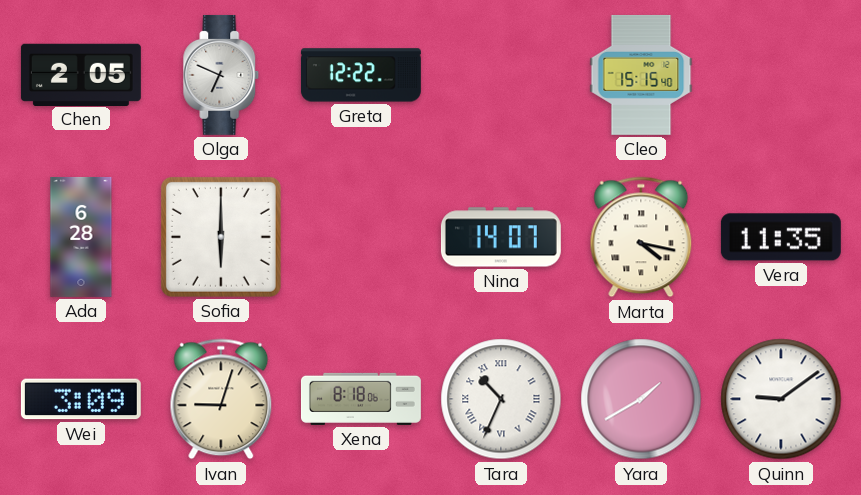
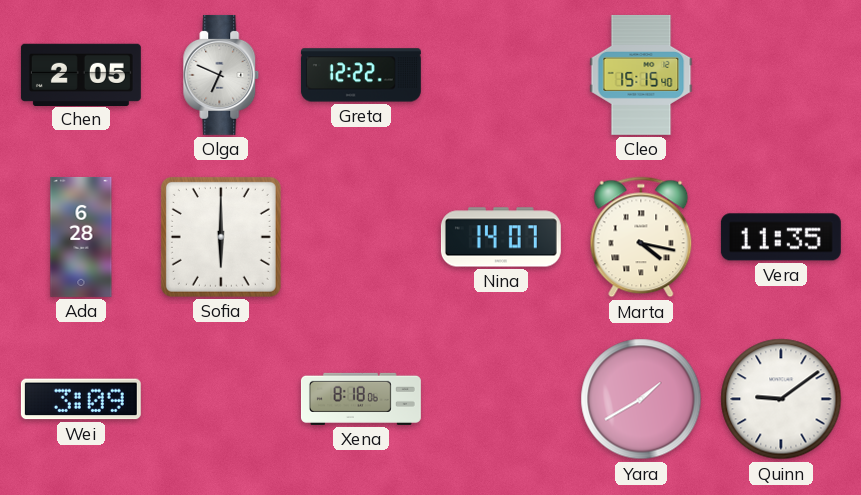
Ivan: 9:03 -> none (221, 399)
Tara: 10:34 -> none (501, 399)
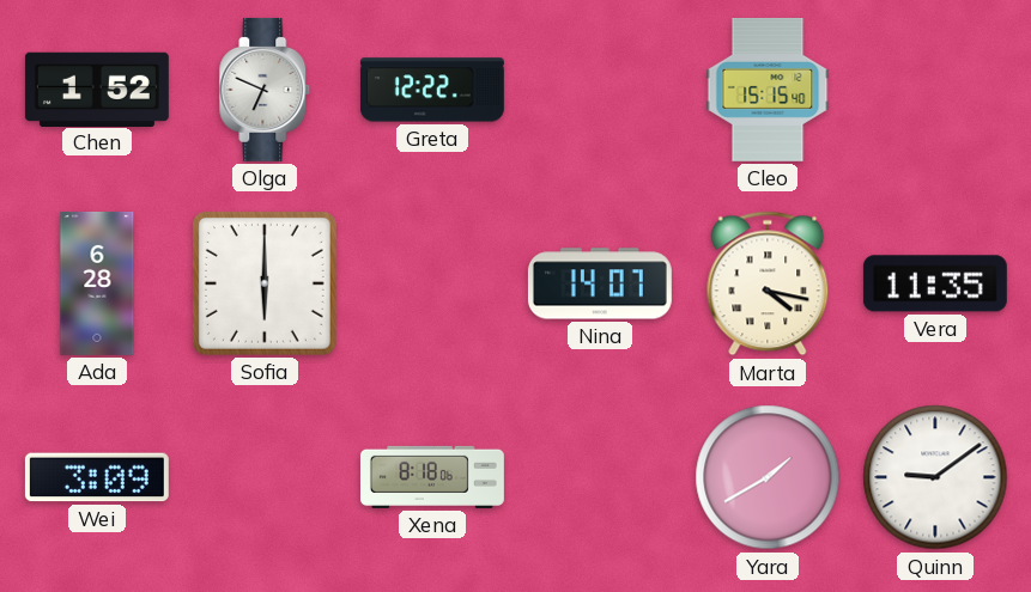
Chen: 2:05 -> 1:52 (97, 89)
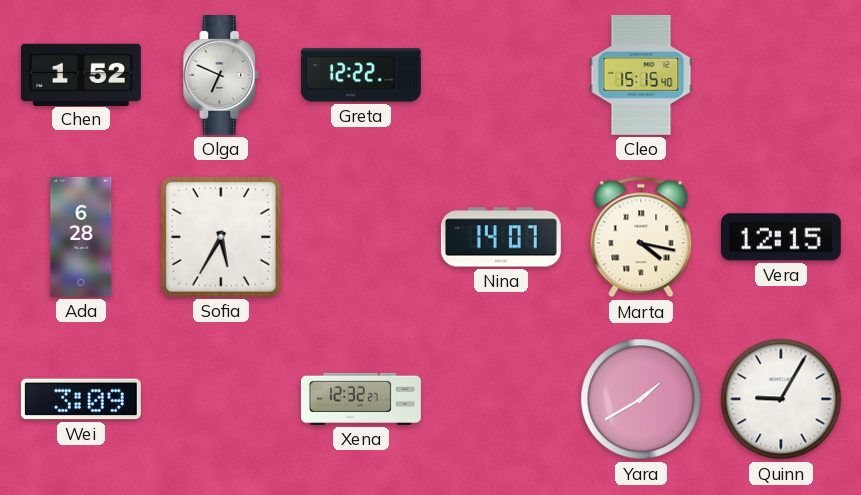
Sofia: 6:00 -> 5:35 (221, 237)
Vera: 11:35 -> 12:15 (781, 237)
Xena: 8:18 -> 12:32 (361, 399)
Quinn: 9:09 -> 9:05 (781, 399)
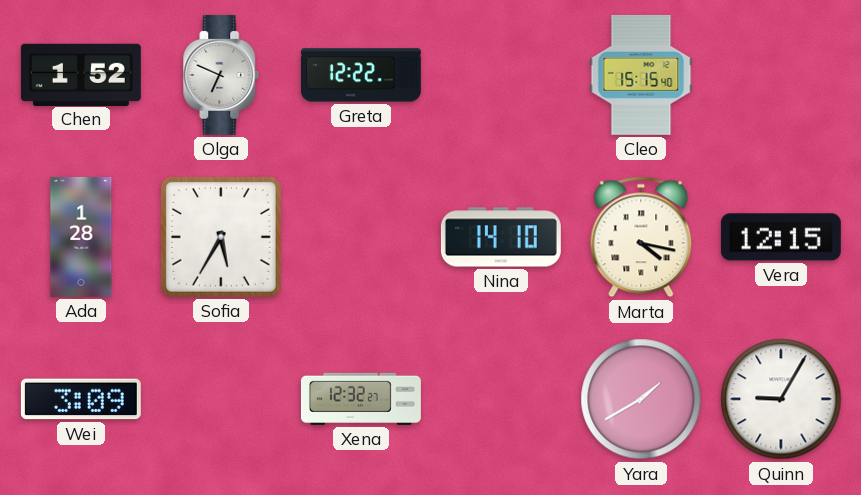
Ada: 6:28 -> 1:28 (81, 237)
Nina: 14:07 -> 14:10 (501, 237)
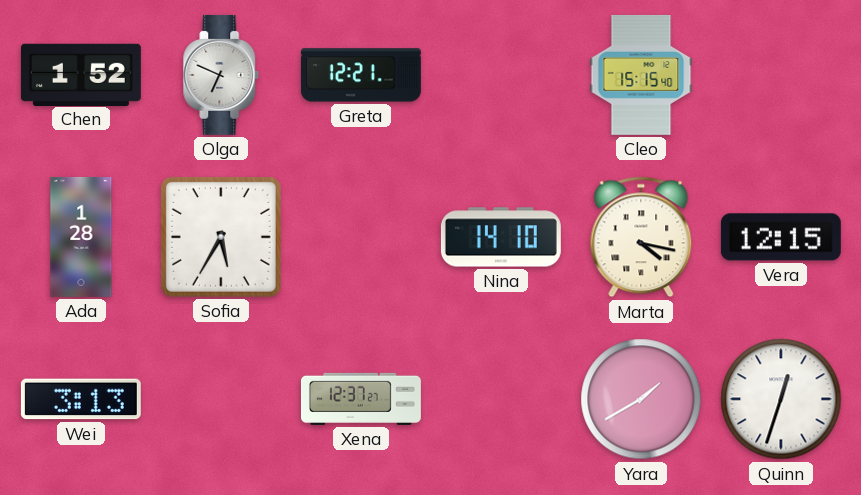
Greta: 12:22 -> 12:21 (361, 75)
Wei: 3:09 -> 3:13 (81, 399)
Xena: 12:32 -> 12:37 (361, 399)
Quinn: 9:05 -> 12:33 (781, 399)
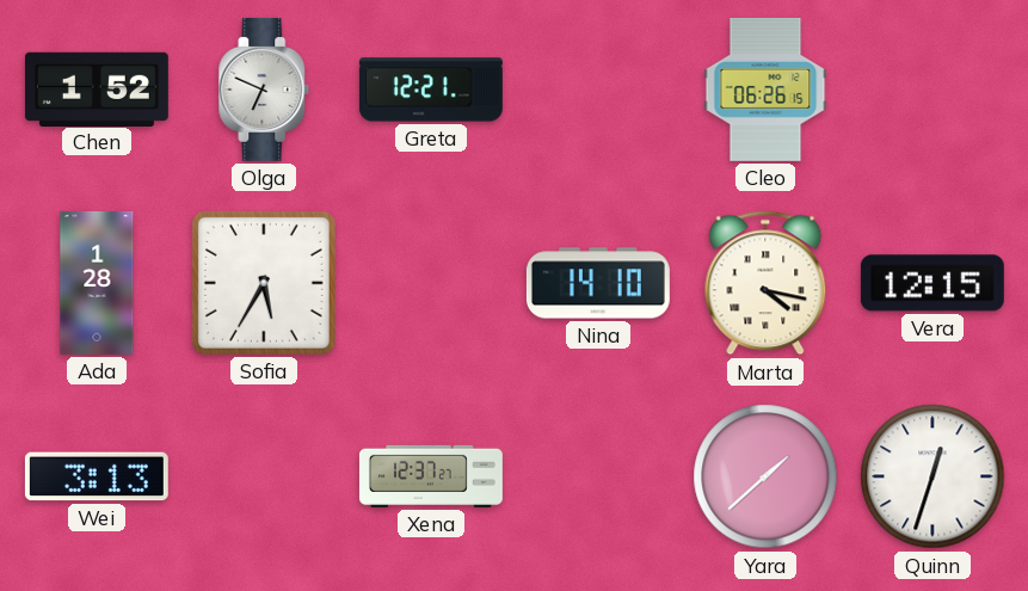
Cleo: 15:15 -> 06:26 (765, 90)
Yara: 1:40 -> 1:38 (765, 476)
